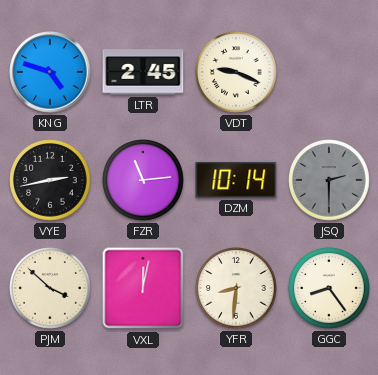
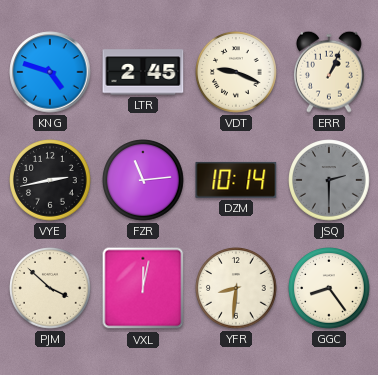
ERR: none -> 1:04 (330, 72)
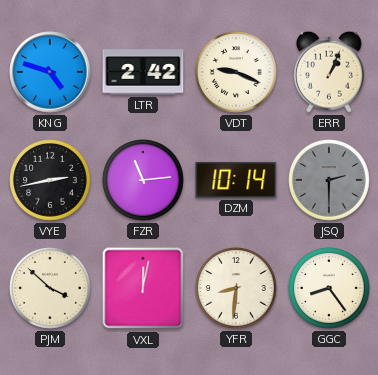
LTR: 2:45 -> 2:42 (143, 72)
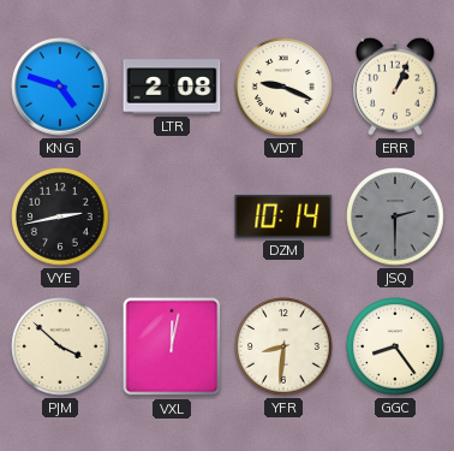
LTR: 2:42 -> 2:08 (172, 87)
FZR: 11:14 -> none (143, 180)
